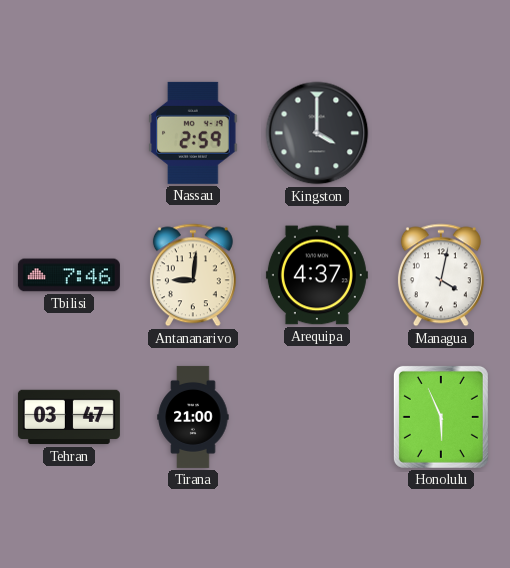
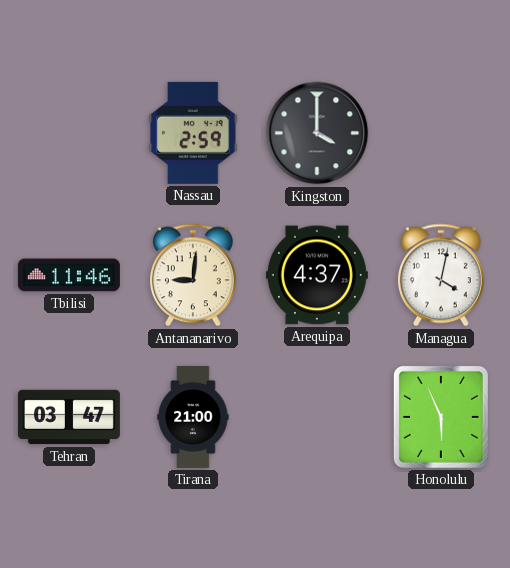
Tbilisi: 7:46 -> 11:46 (69, 275)
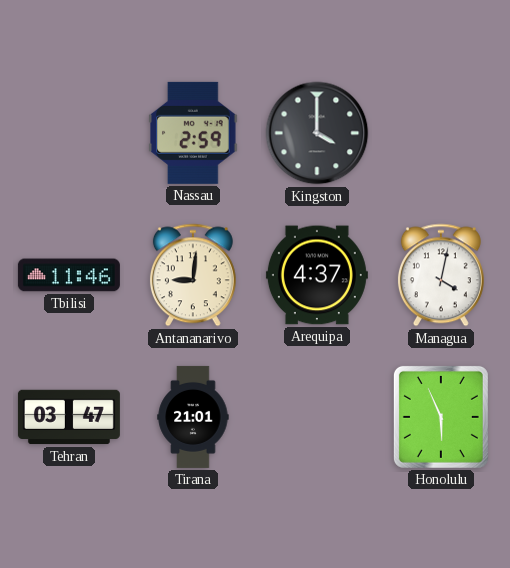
Tirana: 21:00 -> 21:01 (193, 417)
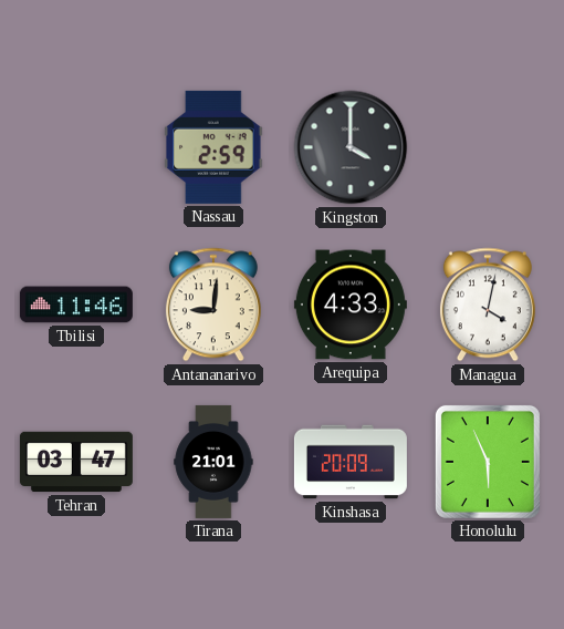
Arequipa: 4:37 -> 4:33 (351, 305)
Kinshasa: none -> 20:09 (351, 462)
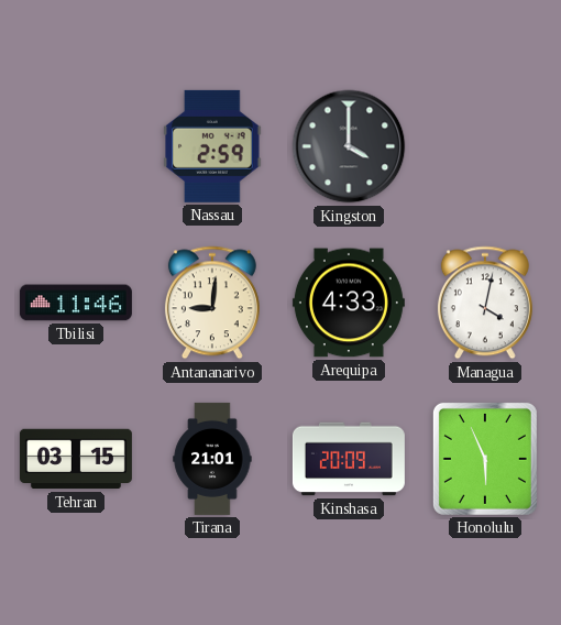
Tehran: 03:47 -> 03:15 (76, 459)
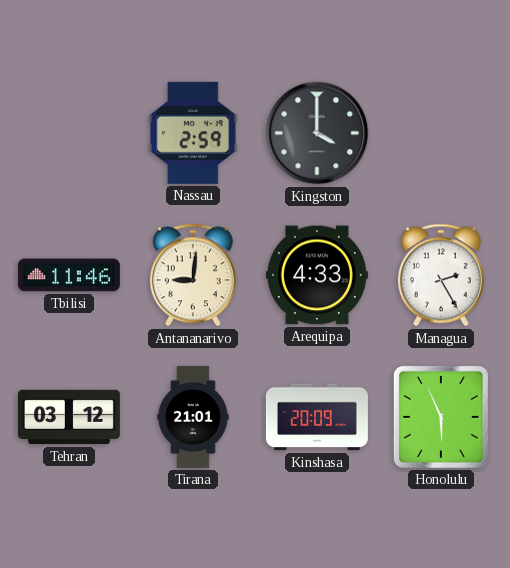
Managua: 4:02 -> 2:25 (441, 275)
Tehran: 03:15 -> 03:12 (69, 417)
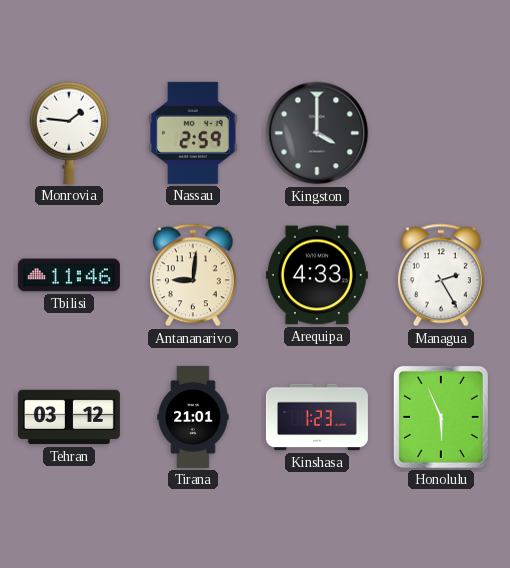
Monrovia: none -> 1:46 (68, 133)
Kinshasa: 20:09 -> 1:23 (317, 417)
